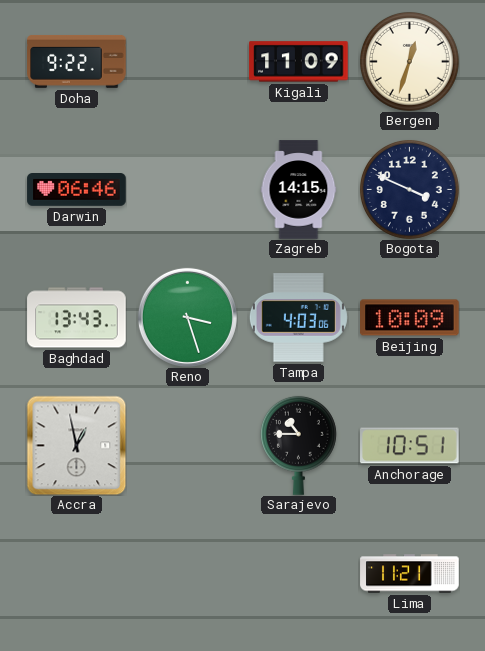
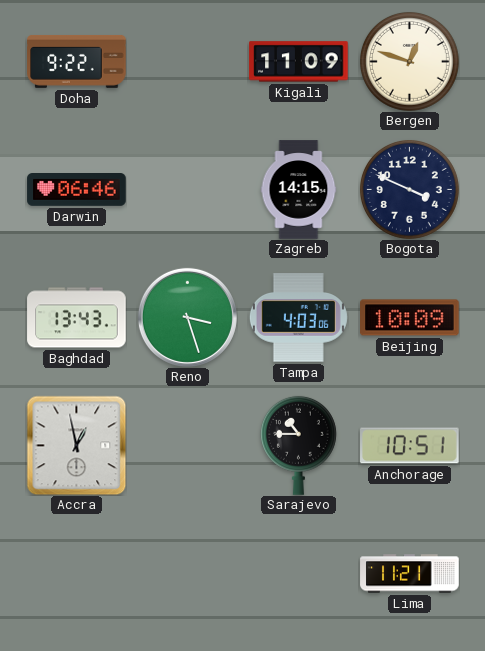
Bergen: 12:33 -> 12:48 (409, 61)
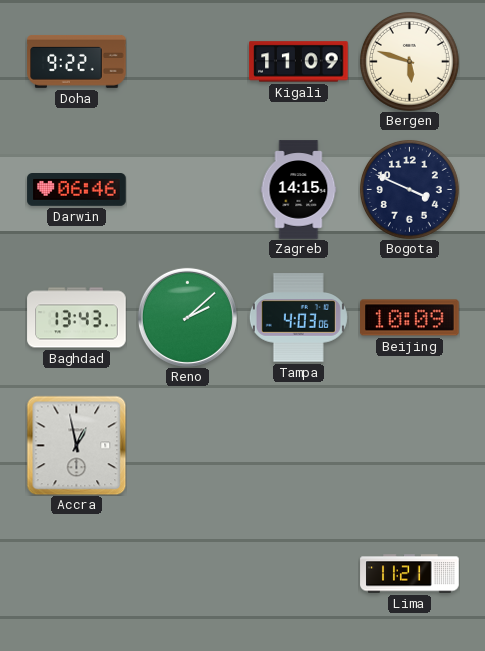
Bergen: 12:48 -> 5:48 (409, 61)
Reno: 3:27 -> 2:08 (187, 317)
Sarajevo: 10:45 -> none (298, 445)
Anchorage: 10:51 -> none (410, 446)
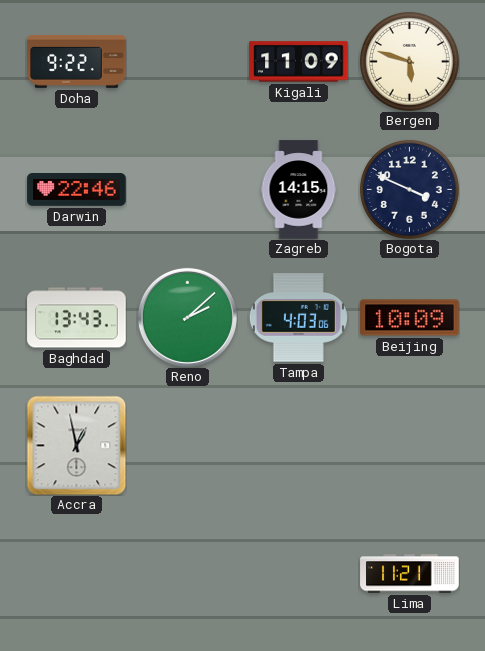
Darwin: 06:46 -> 22:46 (77, 190)
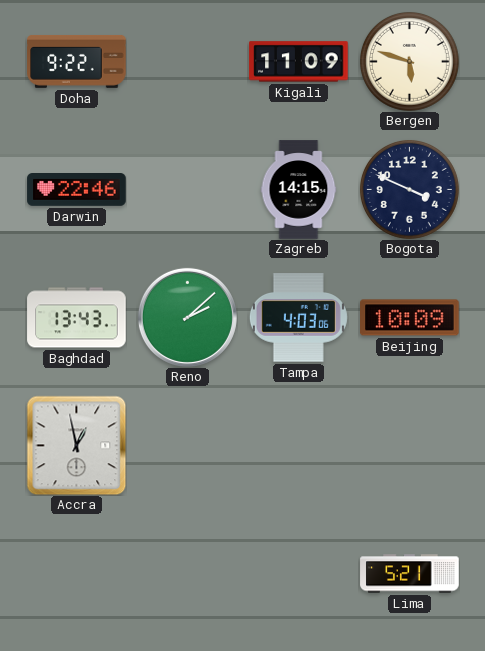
Lima: 11:21 -> 5:21 (410, 574)
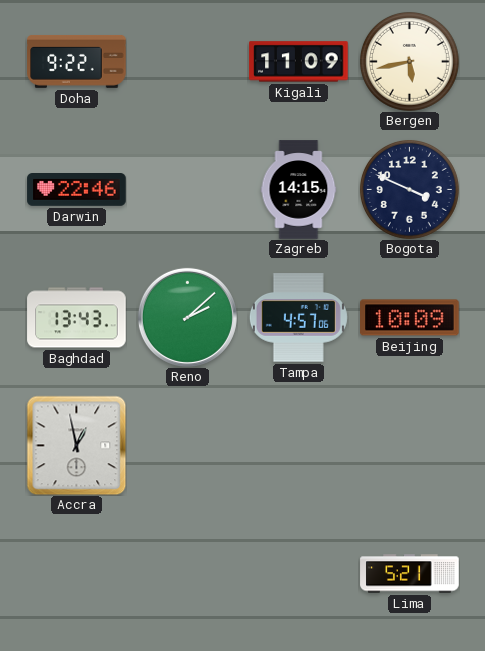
Bergen: 5:48 -> 5:43 (409, 61)
Tampa: 4:03 -> 4:57 (298, 318)
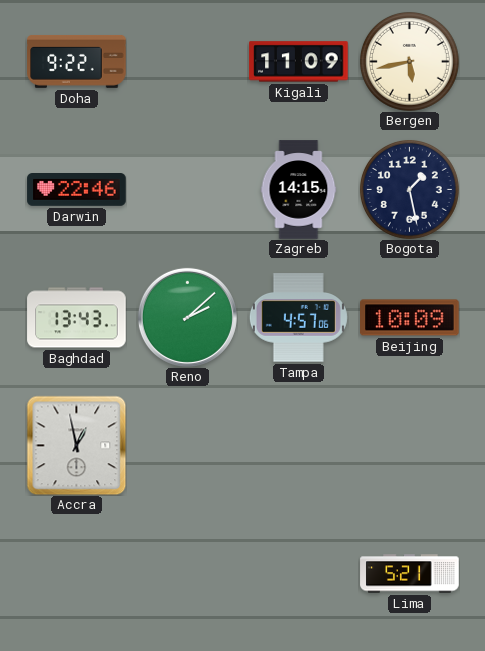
Bogota: 3:49 -> 1:28 (409, 189)
